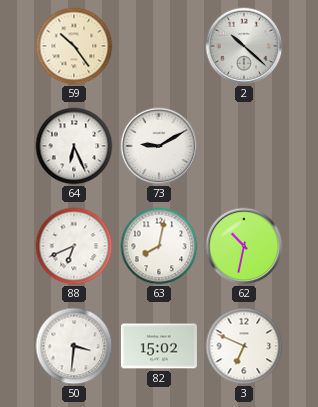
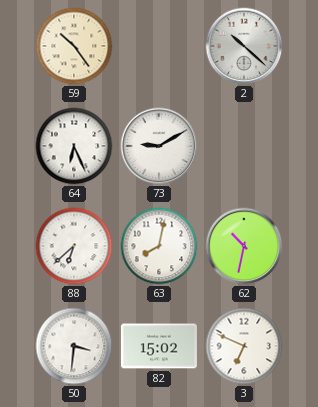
88: 6:41 -> 6:38 (74, 246)
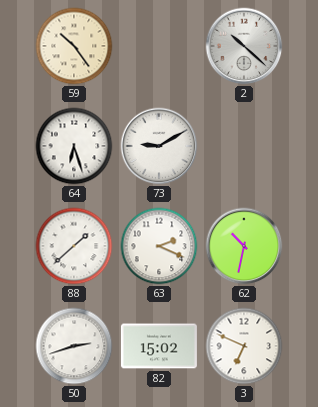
64: 6:26 -> 6:27 (74, 146)
88: 6:38 -> 1:38 (74, 246)
63: 8:02 -> 2:19 (159, 246)
50: 3:31 -> 2:42 (74, 346)
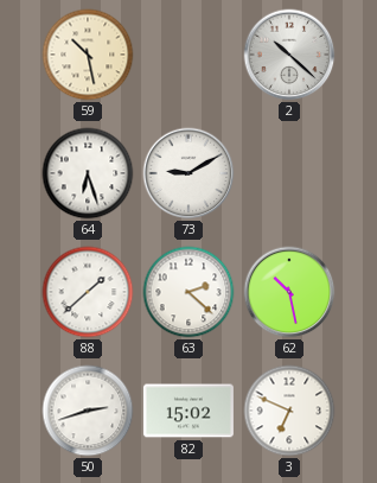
59: 10:24 -> 10:28 (88, 55)
63: 2:19 -> 2:22 (188, 292)
62: 10:32 -> 10:28 (289, 292)
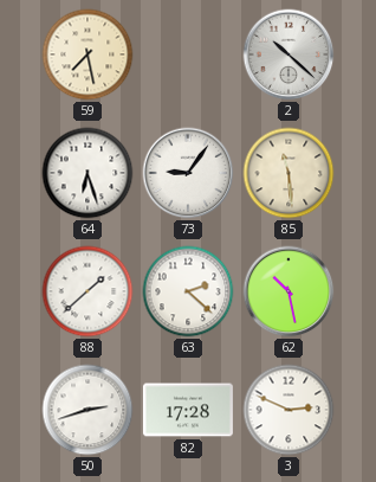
59: 10:28 -> 7:28 (87, 54)
73: 9:10 -> 9:06 (188, 173)
85: none -> 11:29 (289, 173)
82: 15:02 -> 17:28 (188, 410)
3: 6:49 -> 2:49 (289, 410)
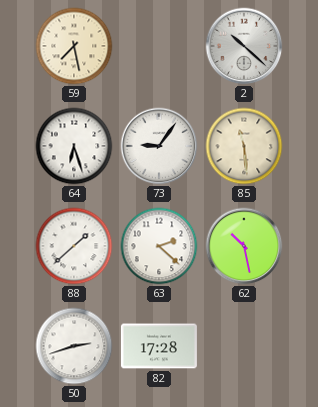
3: 2:49 -> none (289, 410)
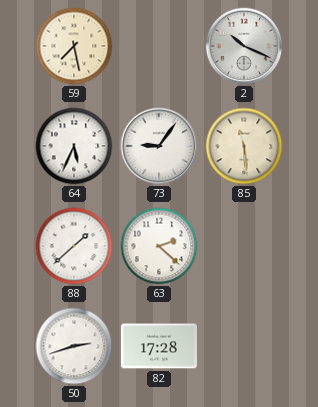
2: 10:22 -> 10:19 (244, 46)
64: 6:27 -> 5:34 (74, 146)
62: 10:28 -> none (244, 246)
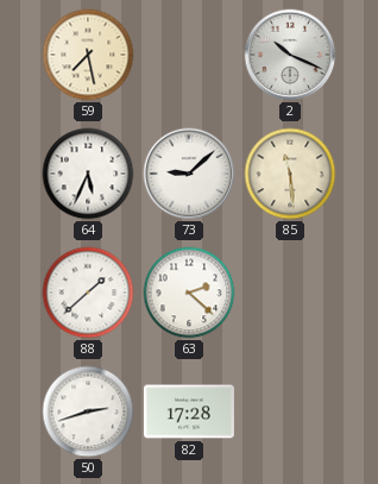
73: 9:06 -> 9:08 (189, 174)
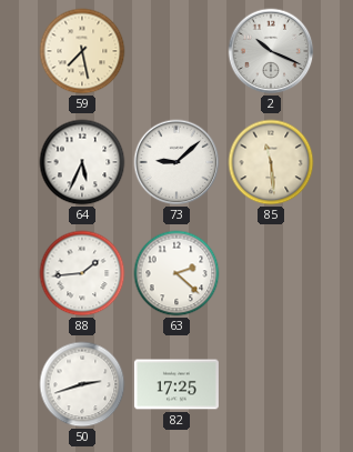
88: 1:38 -> 1:44 (82, 273)
82: 17:28 -> 17:25 (176, 384)
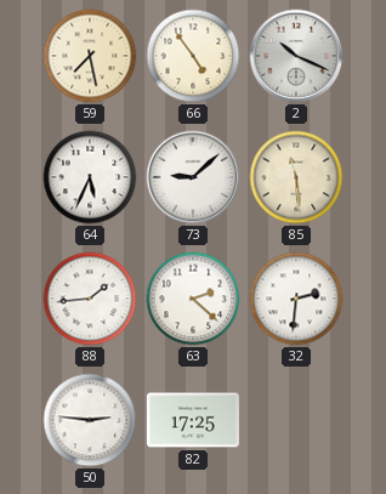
66: none -> 4:54 (193, 56)
32: none -> 2:31 (296, 299)
50: 2:42 -> 2:46 (90, 420)
